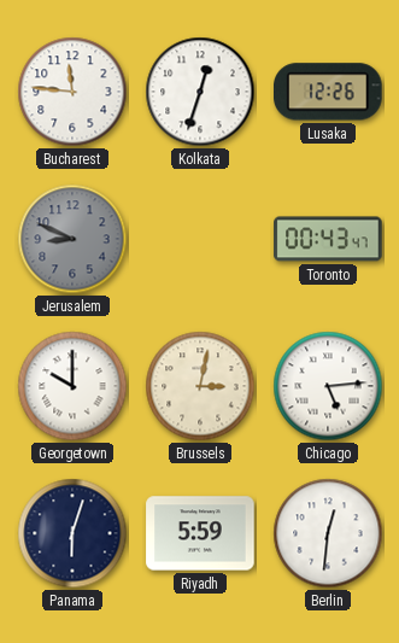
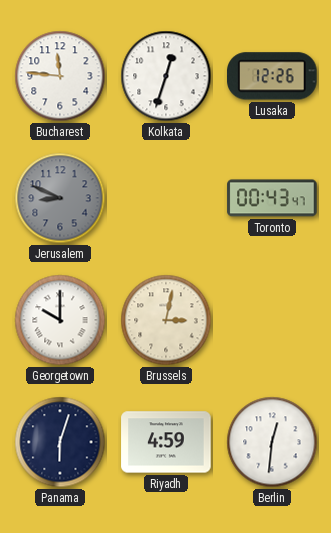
Chicago: 5:14 -> none (328, 386)
Riyadh: 5:59 -> 4:59 (166, 442)
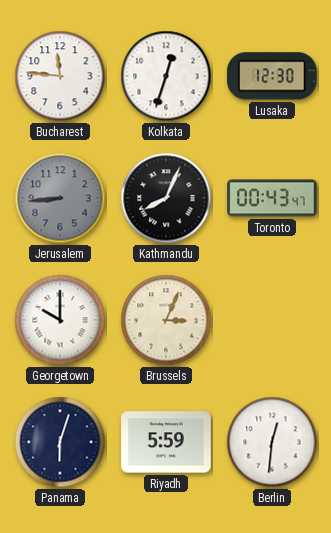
Lusaka: 12:26 -> 12:30 (272, 76)
Jerusalem: 8:49 -> 8:44 (60, 198)
Kathmandu: none -> 8:04 (166, 198)
Brussels: 3:02 -> 3:04 (166, 320)
Riyadh: 4:59 -> 5:59 (166, 442)
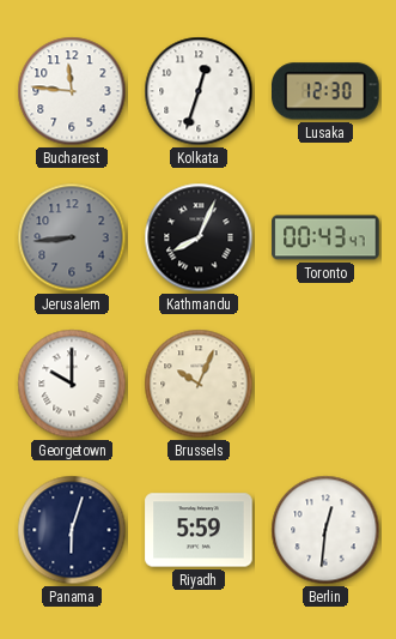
Brussels: 3:04 -> 10:04 (199, 384)
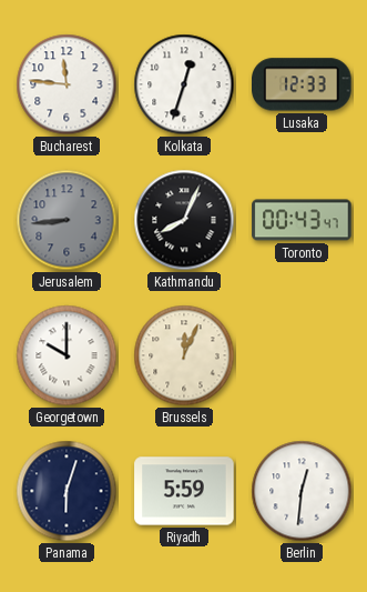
Lusaka: 12:30 -> 12:33 (302, 84)
Brussels: 10:04 -> 12:04 (184, 355)
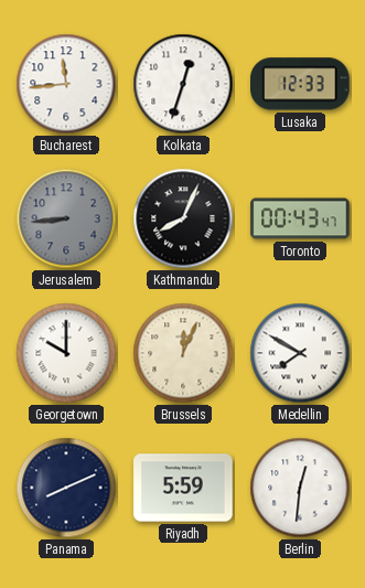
Bucharest: 11:46 -> 11:44 (66, 84)
Medellin: none -> 7:50 (300, 353)
Panama: 6:03 -> 8:11 (66, 488)
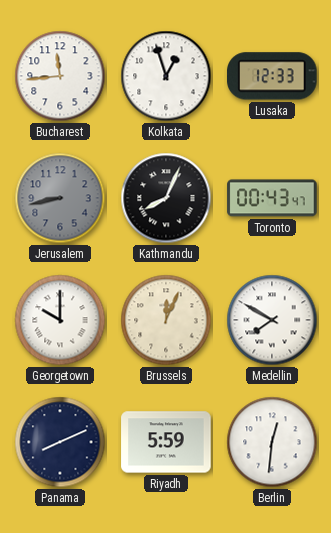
Kolkata: 12:33 -> 12:57 (166, 76)
Jerusalem: 8:44 -> 8:43 (60, 198)
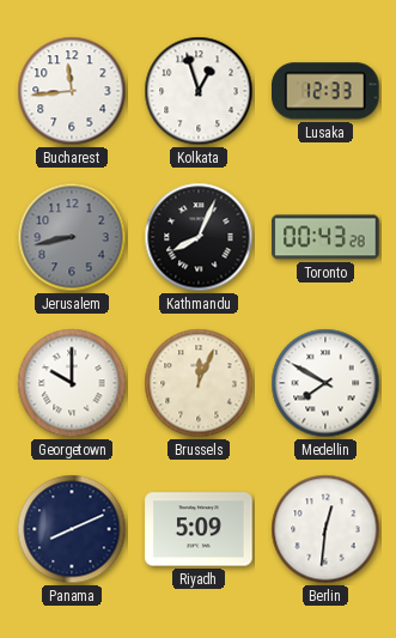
Toronto: 00:43:47 -> 00:43:28 (325, 237)
Riyadh: 5:59 -> 5:09 (199, 529)
